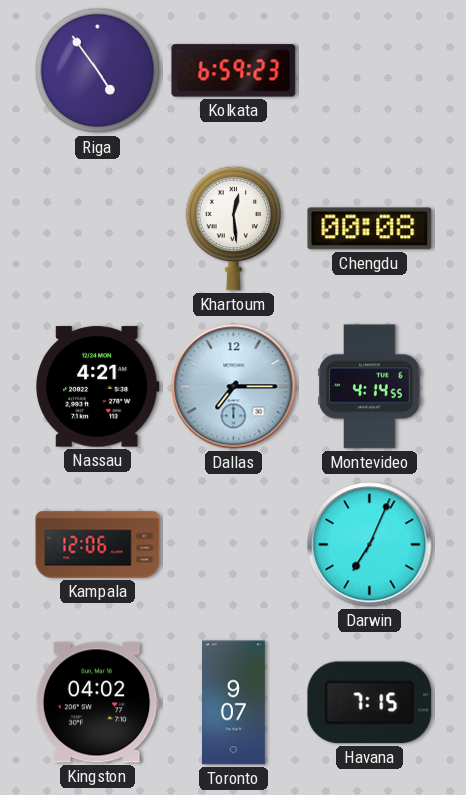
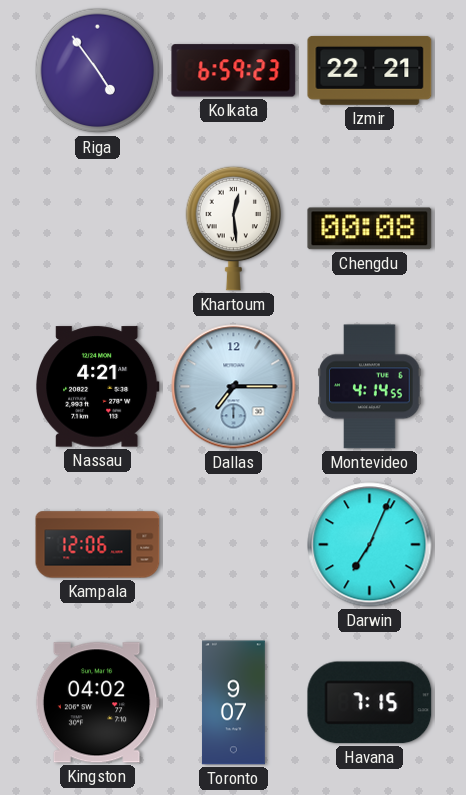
Izmir: none -> 22:21 (370, 70)
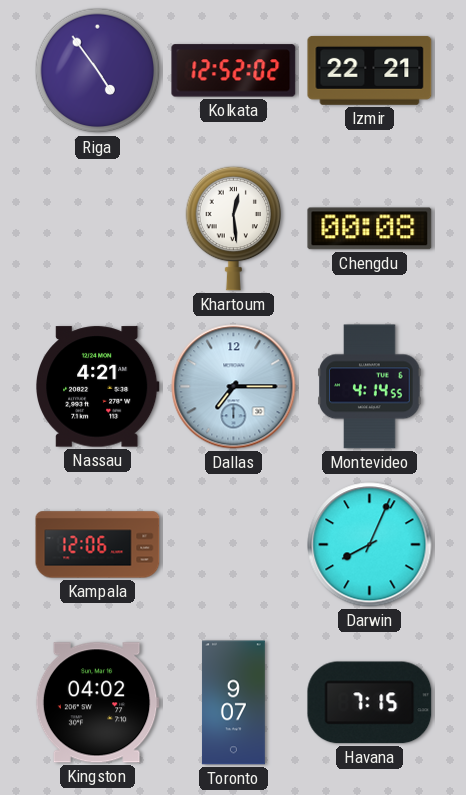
Kolkata: 6:59 -> 12:52 (234, 71)
Darwin: 7:04 -> 8:04 (370, 545)
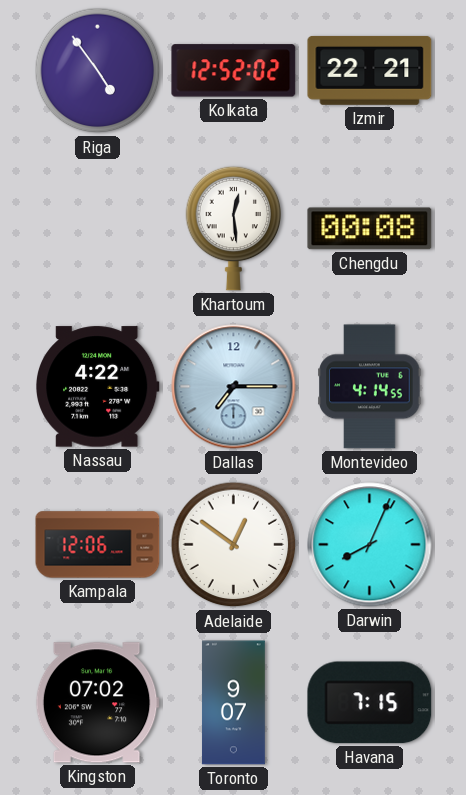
Nassau: 4:21 -> 4:22 (98, 387)
Adelaide: none -> 12:51 (234, 545)
Kingston: 04:02 -> 07:02 (97, 703)
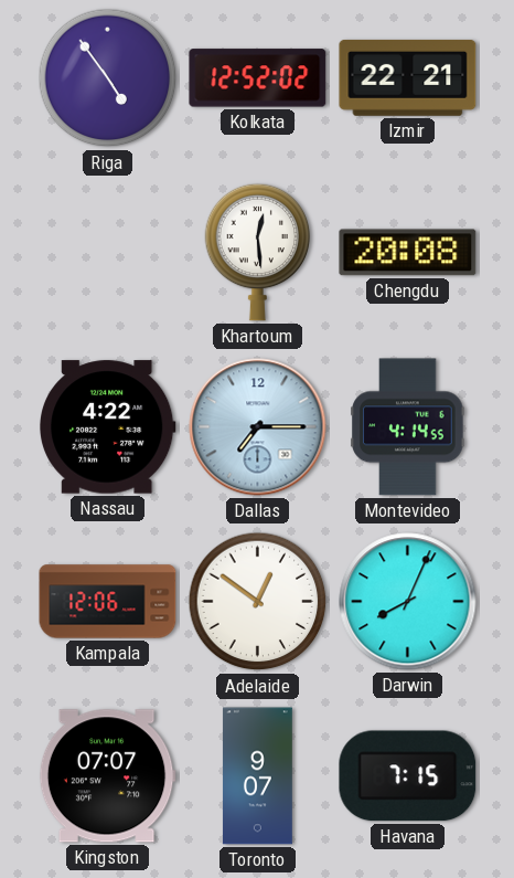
Chengdu: 00:08 -> 20:08 (408, 253)
Kingston: 07:02 -> 07:07 (107, 776)
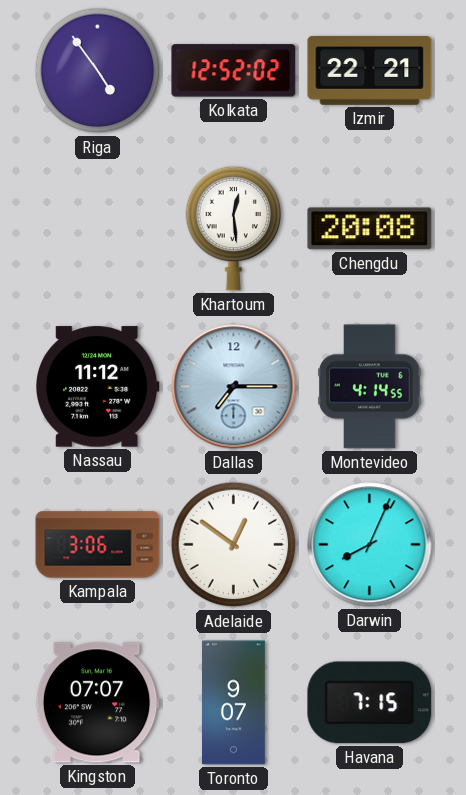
Nassau: 4:22 -> 11:12 (98, 387)
Kampala: 12:06 -> 3:06 (98, 545)
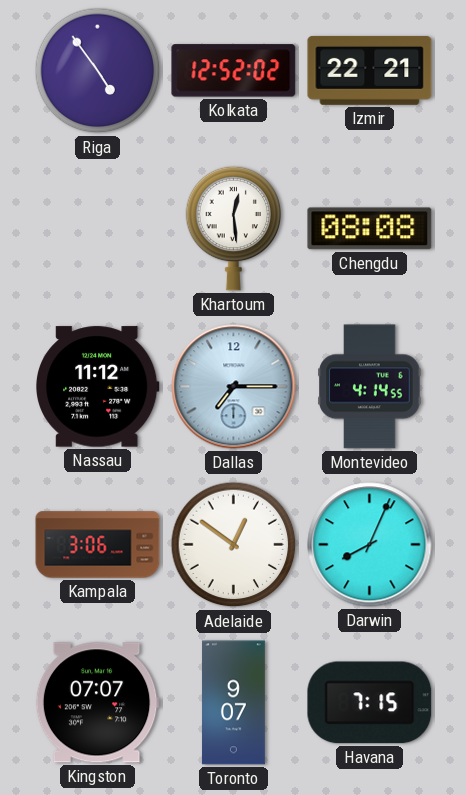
Chengdu: 20:08 -> 08:08 (370, 229)
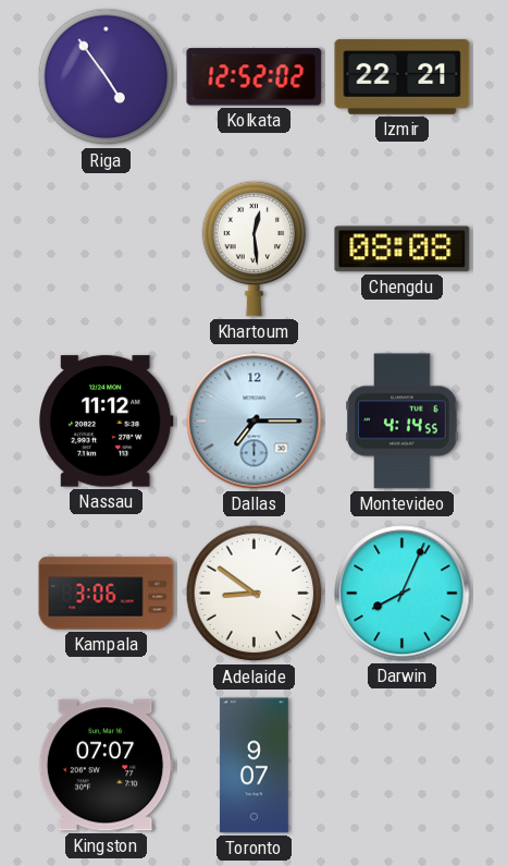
Adelaide: 12:51 -> 8:51 (255, 594)
Havana: 7:15 -> none (370, 703)
